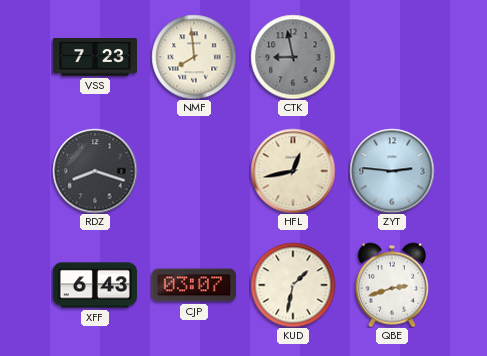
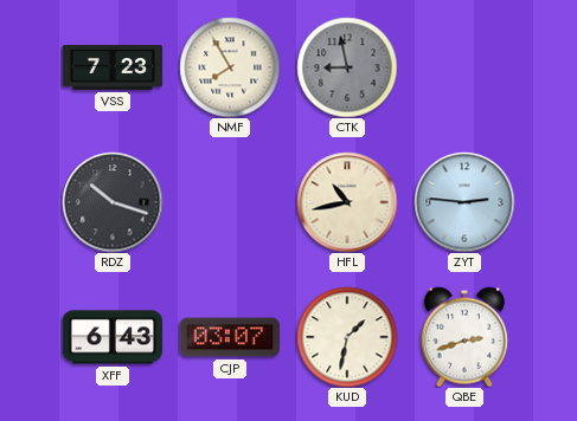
NMF: 7:59 -> 7:55 (230, 67)
RDZ: 8:18 -> 10:18 (113, 202)
HFL: 12:43 -> 10:43 (347, 202)
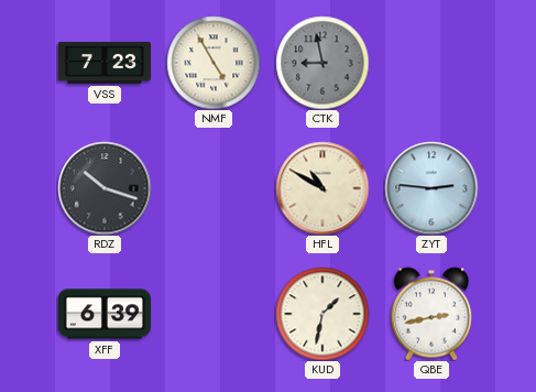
NMF: 7:55 -> 4:55 (214, 63)
HFL: 10:43 -> 10:50 (322, 188)
XFF: 6:43 -> 6:39 (103, 314)
CJP: 03:07 -> none (229, 337)
QBE: 2:42 -> 2:43 (431, 314)
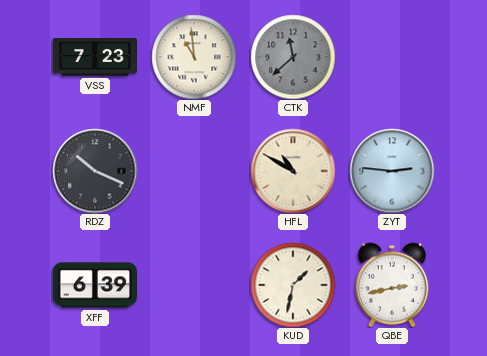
NMF: 4:55 -> 10:59 (194, 57)
CTK: 8:58 -> 11:38 (293, 57)
RDZ: 10:18 -> 10:19 (95, 171)
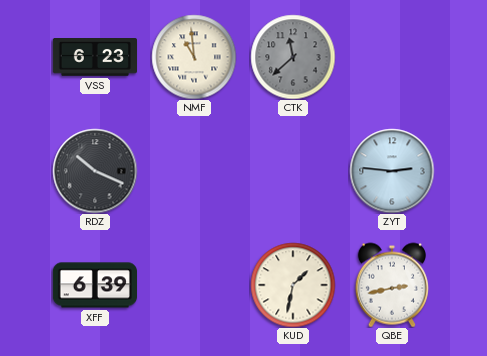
VSS: 7:23 -> 6:23 (94, 58)
HFL: 10:50 -> none (293, 171)
